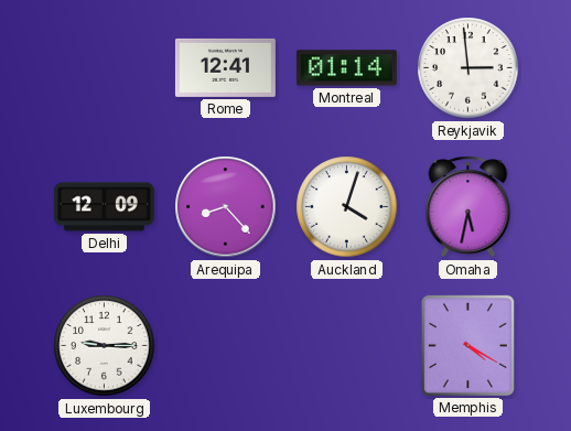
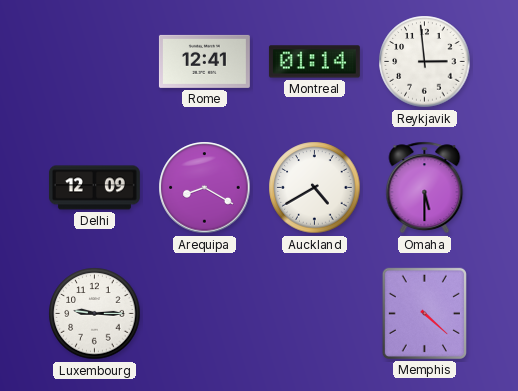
Arequipa: 8:23 -> 8:20 (205, 188)
Auckland: 4:03 -> 4:40 (315, 188)
Omaha: 5:32 -> 5:30 (425, 188)
Memphis: 4:20 -> 4:22 (424, 313)
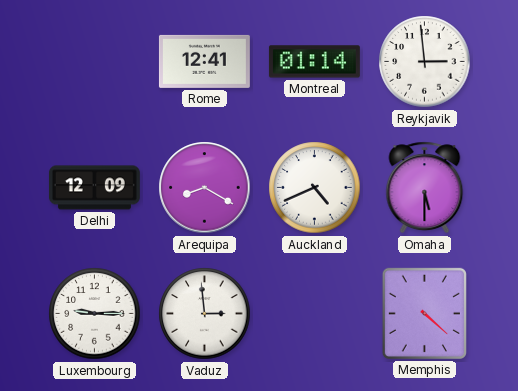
Auckland: 4:40 -> 4:41 (315, 188)
Vaduz: none -> 2:59 (205, 314)
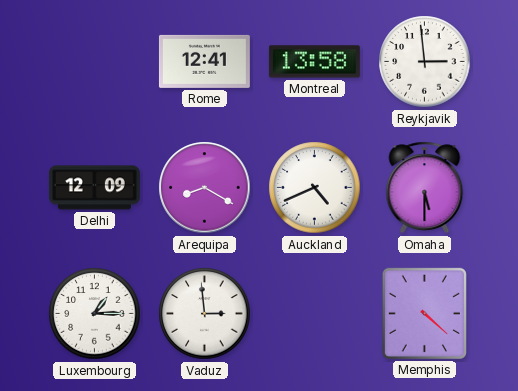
Montreal: 01:14 -> 13:58 (314, 62)
Luxembourg: 9:15 -> 1:15 (95, 314)
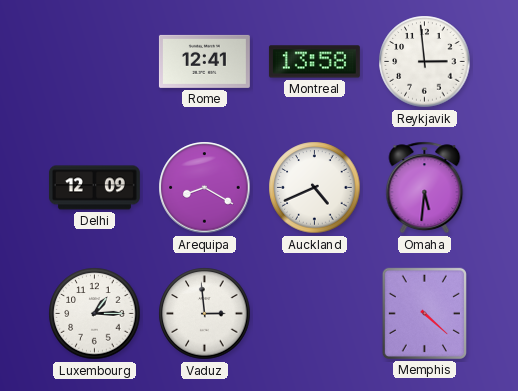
Omaha: 5:30 -> 5:31 (425, 188)
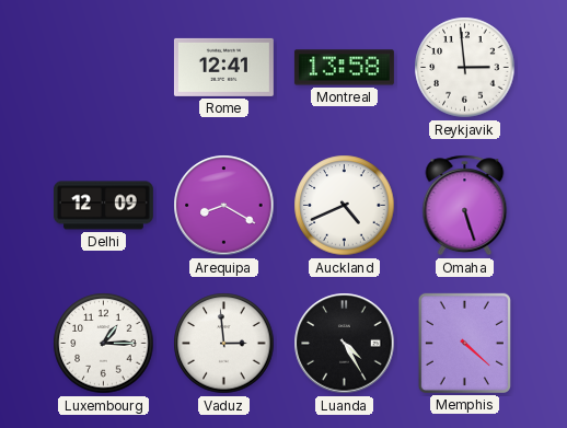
Omaha: 5:31 -> 5:27 (465, 206)
Luanda: none -> 4:25 (345, 344)
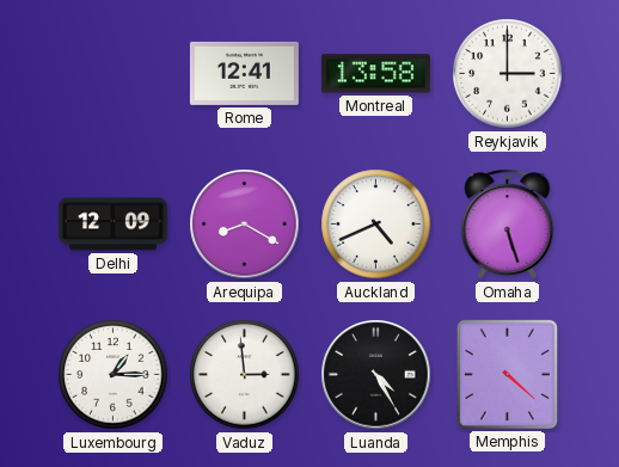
Reykjavik: 2:59 -> 3:00 (508, 74)
